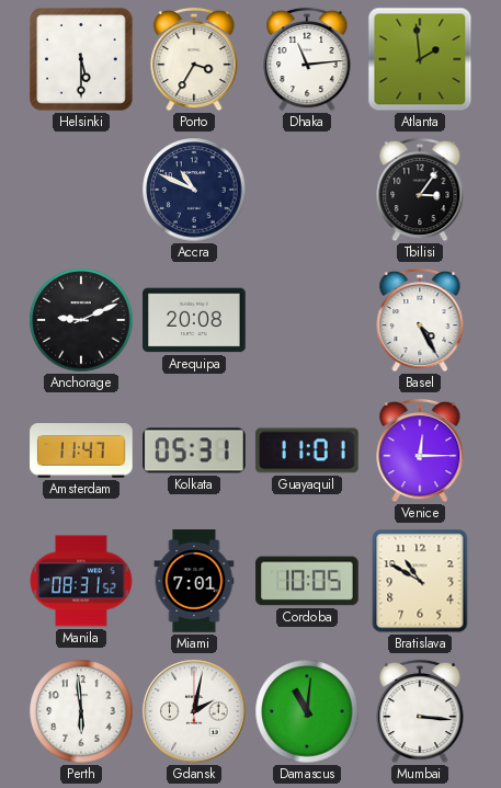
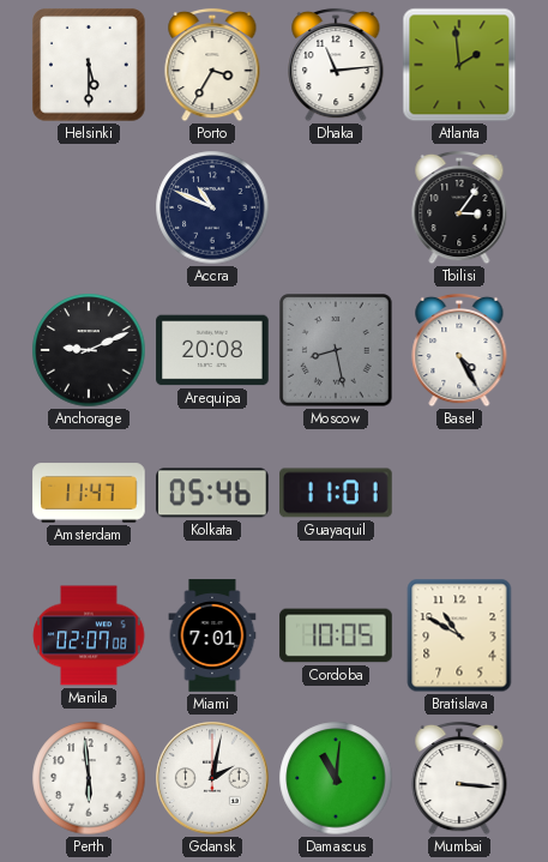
Moscow: none -> 8:28 (336, 350)
Kolkata: 05:31 -> 05:46 (212, 493)
Venice: 12:15 -> none (420, 450)
Manila: 08:31 -> 02:07 (89, 635)
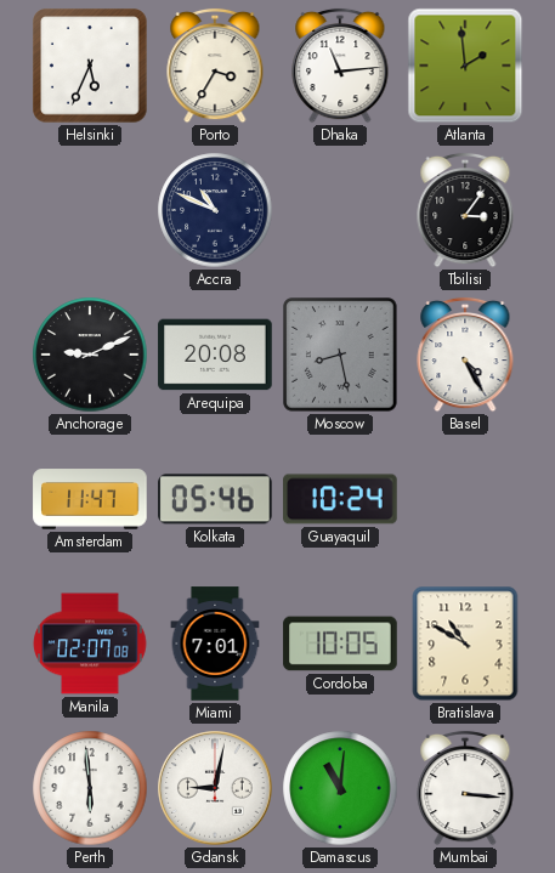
Helsinki: 5:30 -> 5:34 (90, 66)
Guayaquil: 11:01 -> 10:24 (340, 499)
Gdansk: 2:02 -> 9:02 (215, 788)
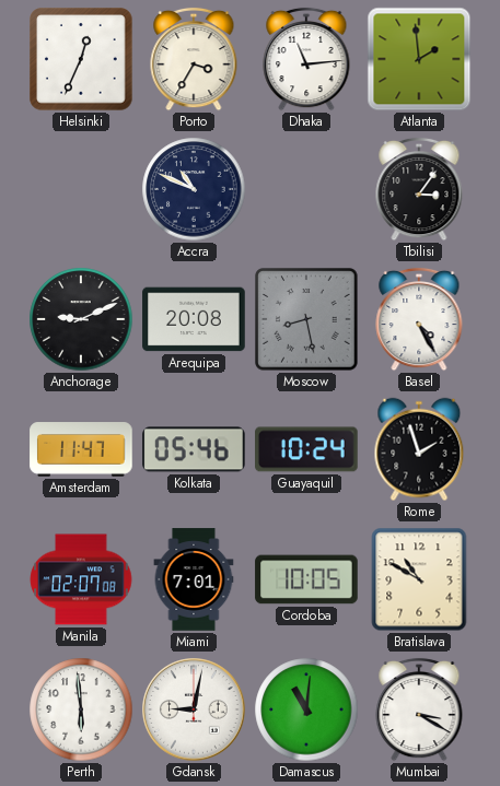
Helsinki: 5:34 -> 12:34 (81, 59)
Rome: none -> 1:57 (419, 449)
Mumbai: 3:16 -> 3:20 (419, 709)
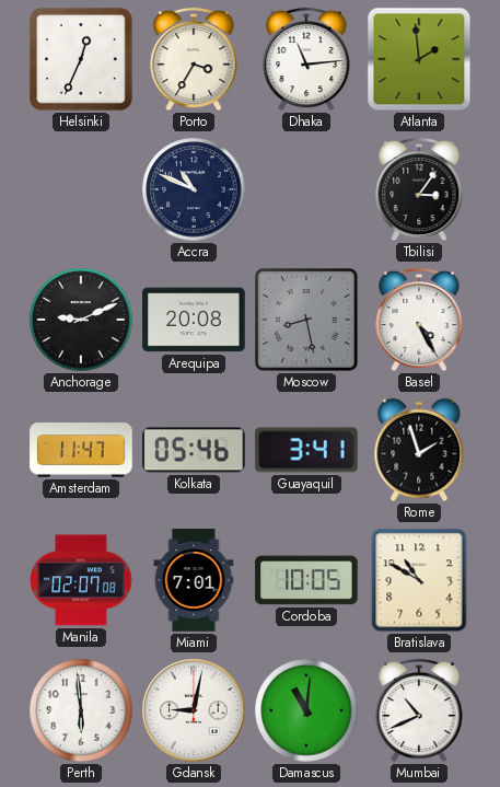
Guayaquil: 10:24 -> 3:41 (306, 450)
Mumbai: 3:20 -> 10:41 (419, 710)
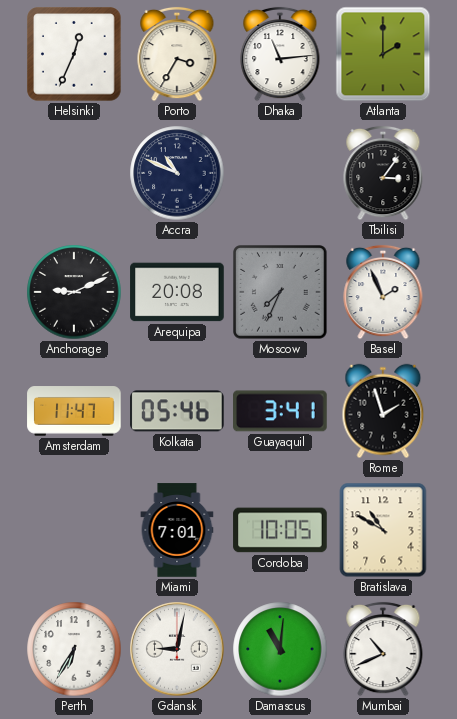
Atlanta: 1:59 -> 2:00 (383, 54)
Moscow: 8:28 -> 7:34 (280, 292)
Basel: 4:25 -> 1:56 (383, 292)
Manila: 02:07 -> none (81, 580)
Perth: 5:59 -> 6:35 (74, 649)
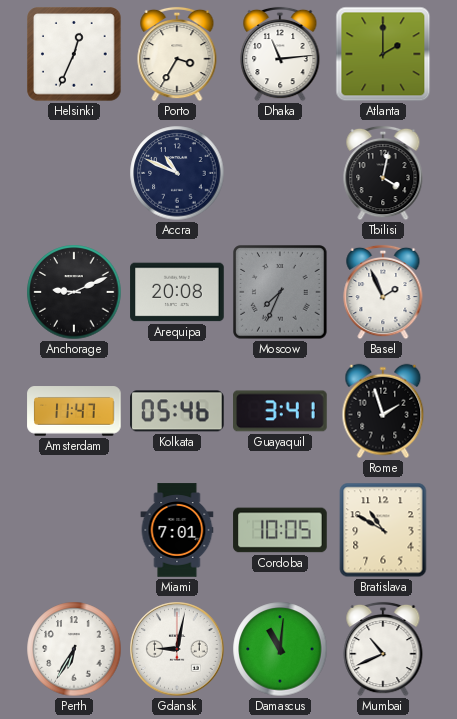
Tbilisi: 3:06 -> 4:02 (383, 173)
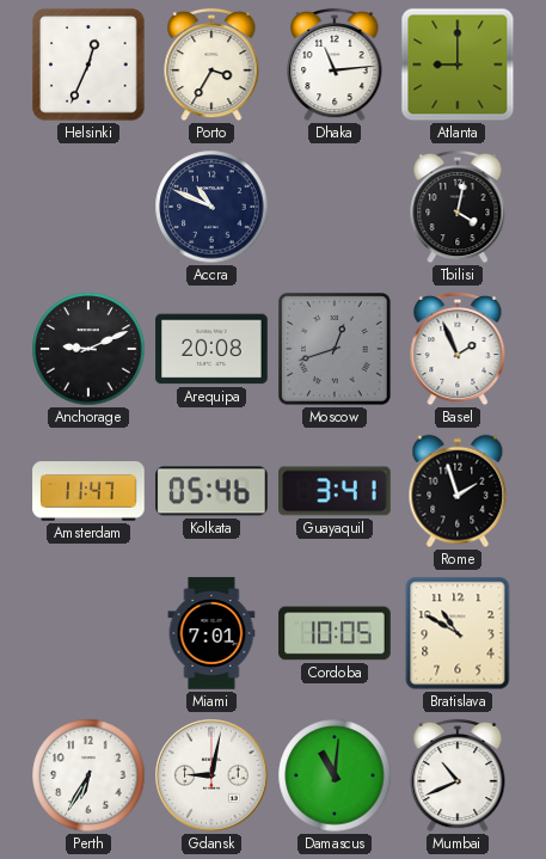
Atlanta: 2:00 -> 9:00 (458, 65)
Moscow: 7:34 -> 12:42 (335, 349)
